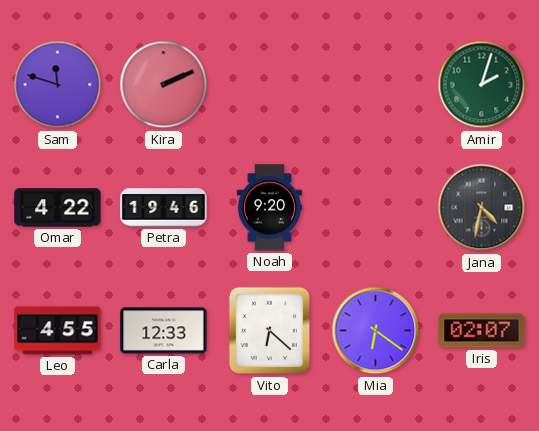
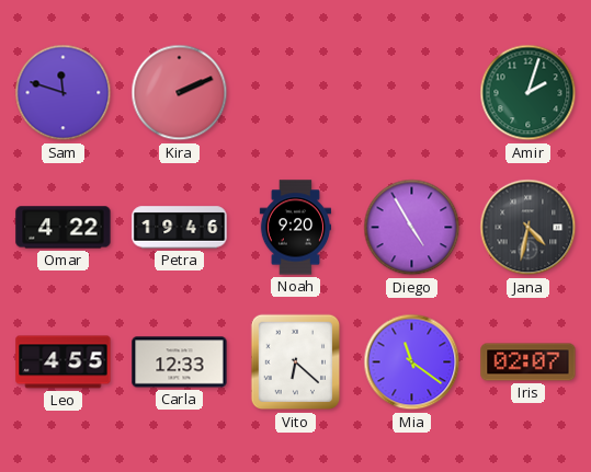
Diego: none -> 4:55 (412, 228)
Mia: 6:21 -> 11:21 (412, 362)
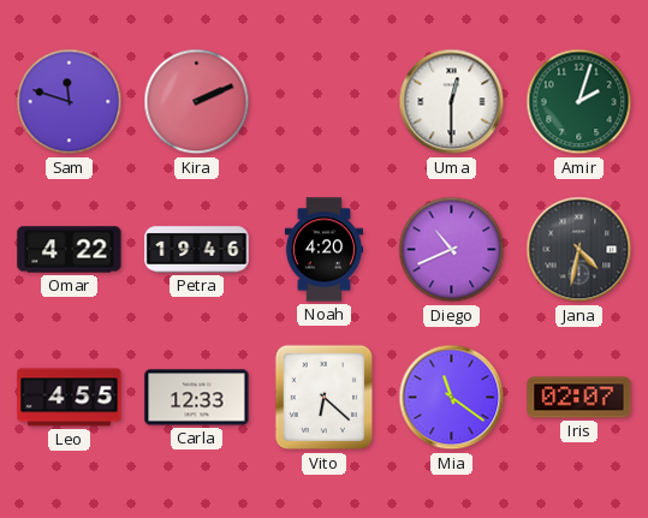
Uma: none -> 12:30 (452, 102)
Noah: 9:20 -> 4:20 (323, 250)
Diego: 4:55 -> 10:41 (452, 250)
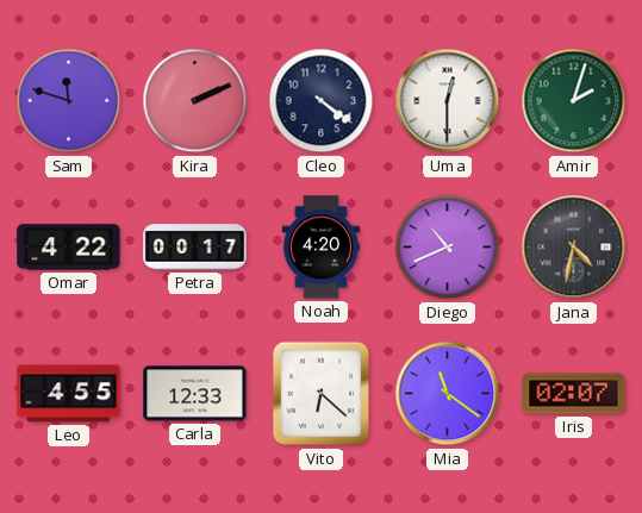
Cleo: none -> 4:21 (322, 101)
Petra: 19:46 -> 00:17 (195, 248)
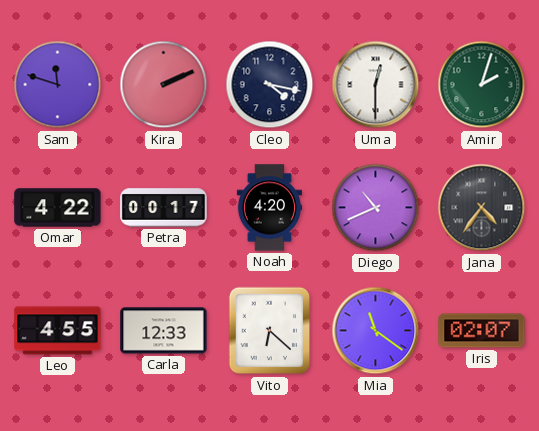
Cleo: 4:21 -> 4:17 (270, 85)
Jana: 4:32 -> 4:36 (482, 208)
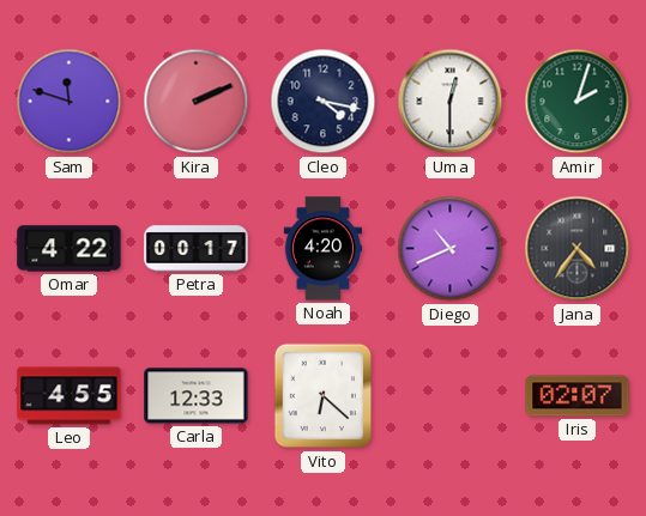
Mia: 11:21 -> none (376, 331)
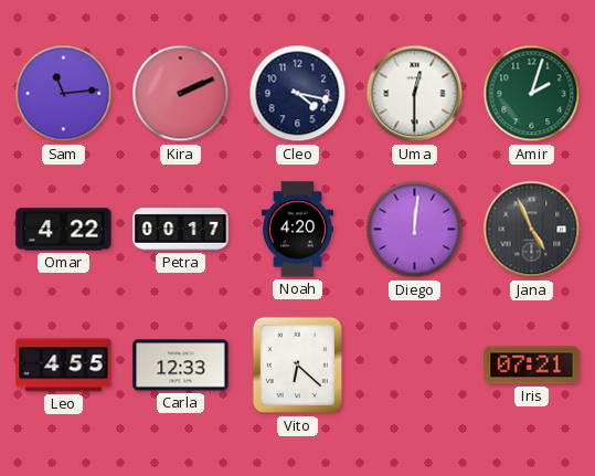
Sam: 11:48 -> 11:14 (64, 94)
Diego: 10:41 -> 12:01 (415, 230)
Jana: 4:36 -> 4:56 (532, 230)
Iris: 02:07 -> 07:21 (532, 366)
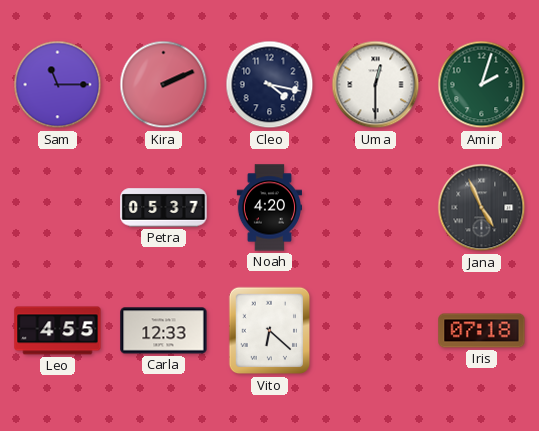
Sam: 11:14 -> 11:15 (58, 85)
Omar: 4:22 -> none (64, 230)
Petra: 00:17 -> 05:37 (164, 208)
Diego: 12:01 -> none (415, 230)
Iris: 07:21 -> 07:18 (482, 331)
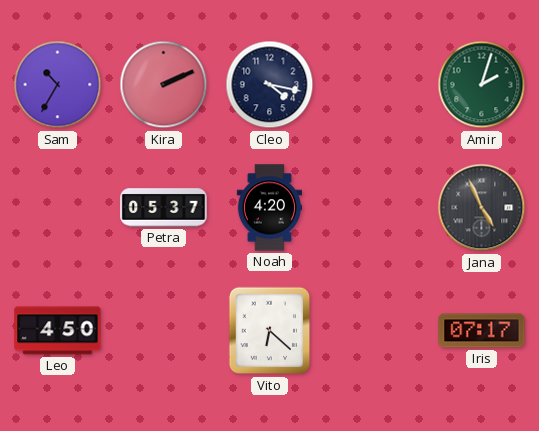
Sam: 11:15 -> 10:35 (58, 85)
Uma: 12:30 -> none (376, 85)
Leo: 4:55 -> 4:50 (58, 331)
Carla: 12:33 -> none (164, 331)
Iris: 07:18 -> 07:17 (482, 331)
